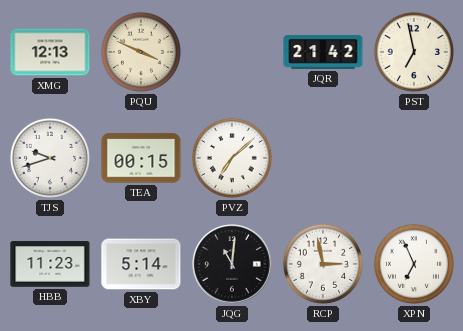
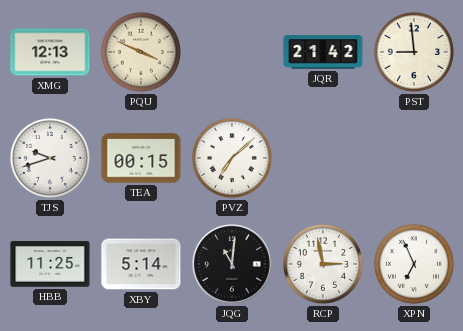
PST: 6:58 -> 8:59 (414, 52)
HBB: 11:23 -> 11:25 (50, 264)
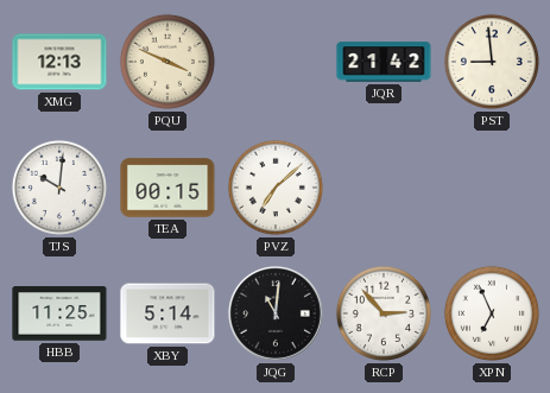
TJS: 9:42 -> 10:01 (59, 188)
RCP: 2:58 -> 2:53 (384, 313)
